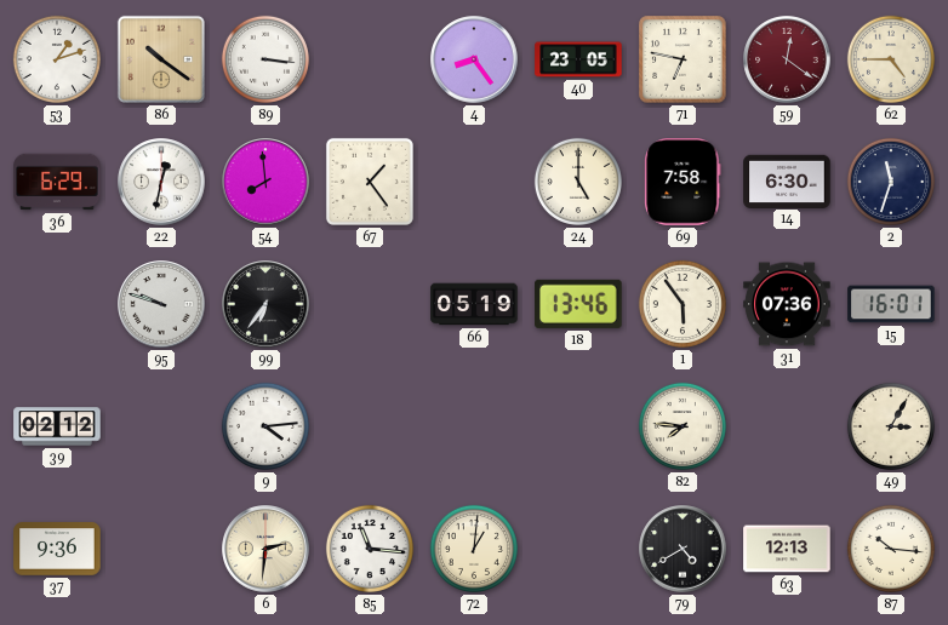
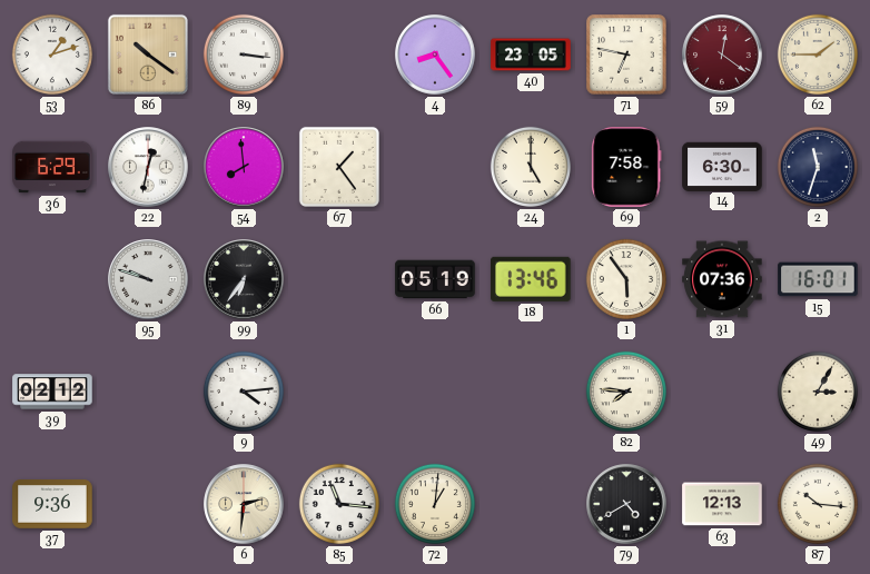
62: 4:45 -> 1:45 (818, 55)
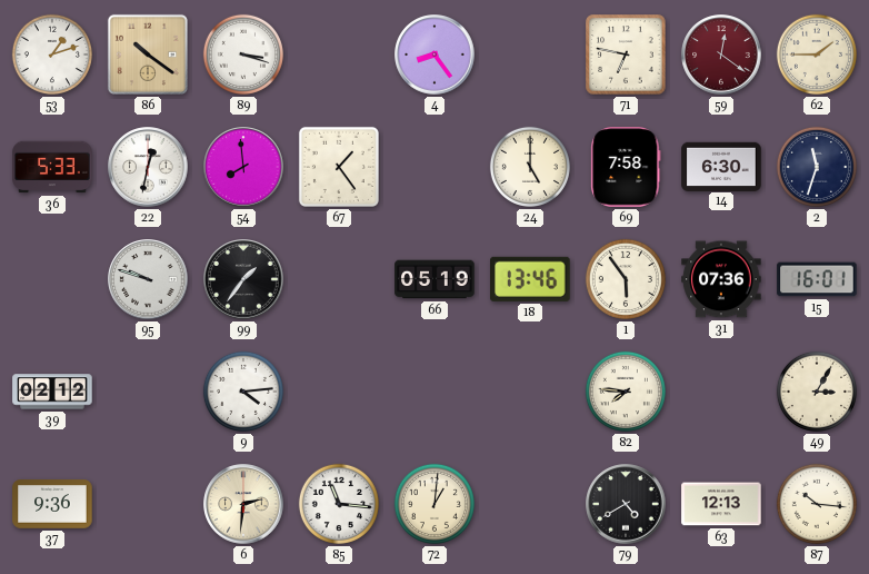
89: 3:16 -> 3:18 (243, 55)
40: 23:05 -> none (531, 55)
36: 6:29 -> 5:33 (52, 167)
99: 6:36 -> 1:36 (243, 279)
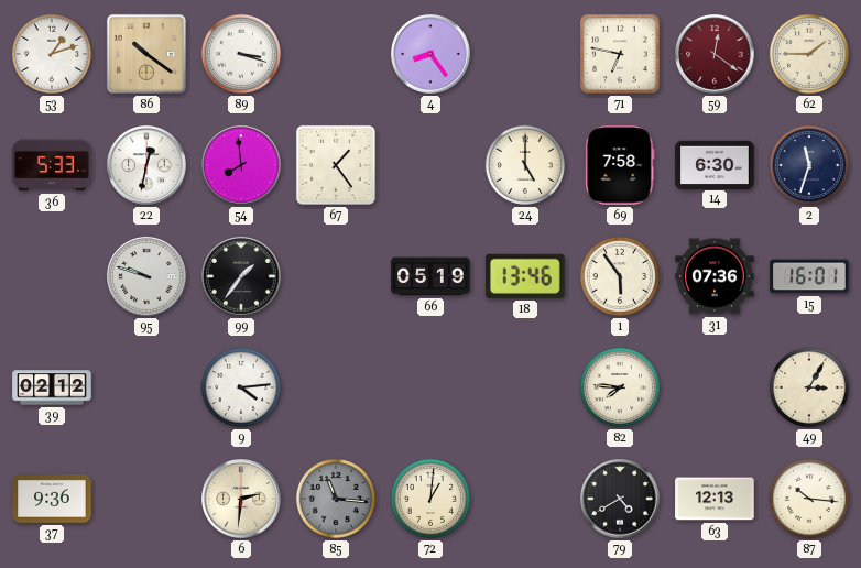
85 dial: white -> grey (336, 499)
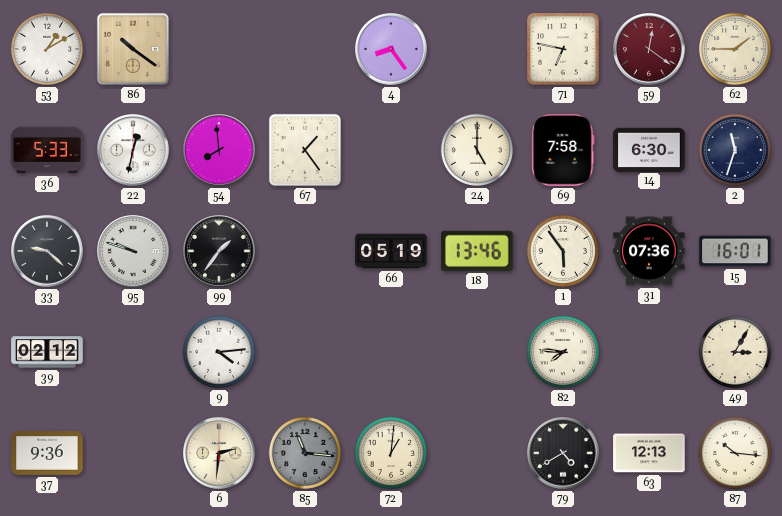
53: 1:12 -> 1:10 (47, 49)
89: 3:18 -> none (241, 54)
33: none -> 9:22 (47, 251)
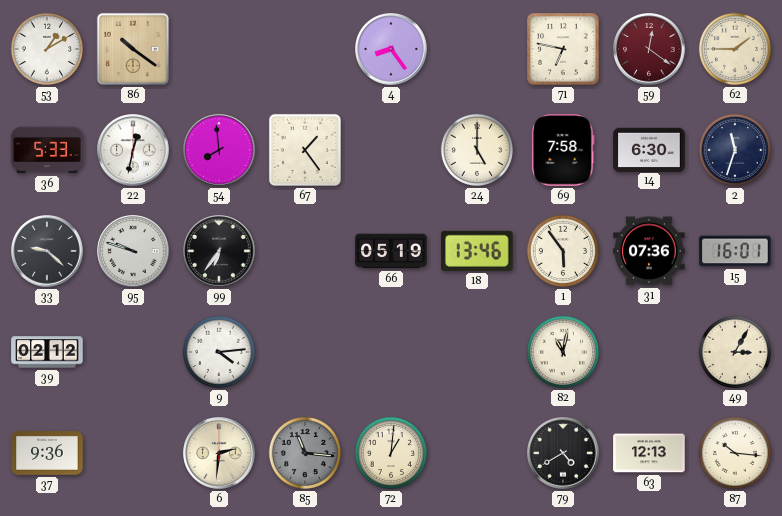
99: 1:36 -> 6:36 (219, 251)
82: 7:46 -> 11:02 (563, 352)
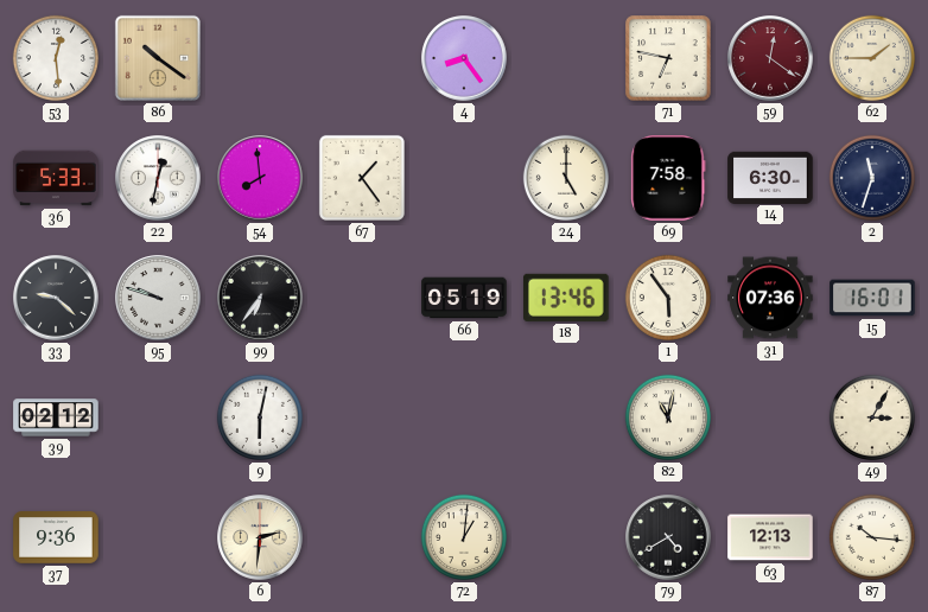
53: 1:10 -> 12:29 (56, 58)
9: 4:14 -> 6:02 (260, 417)
85: 11:16 -> none (305, 453)
